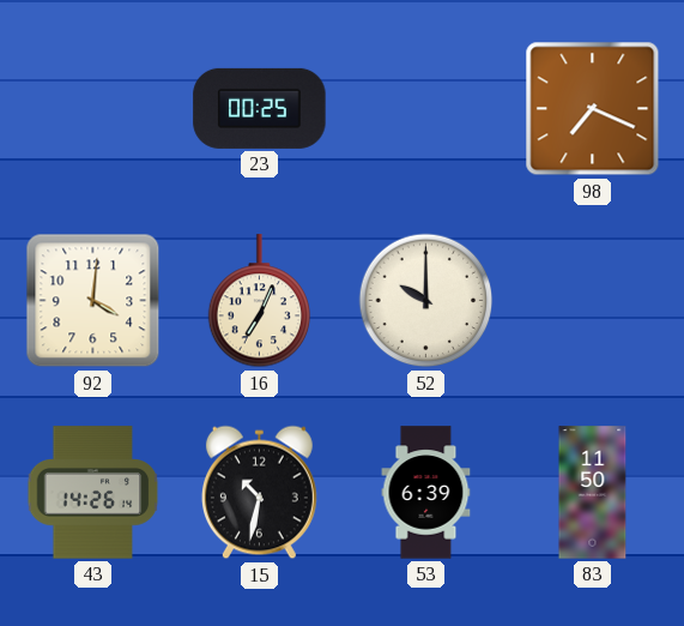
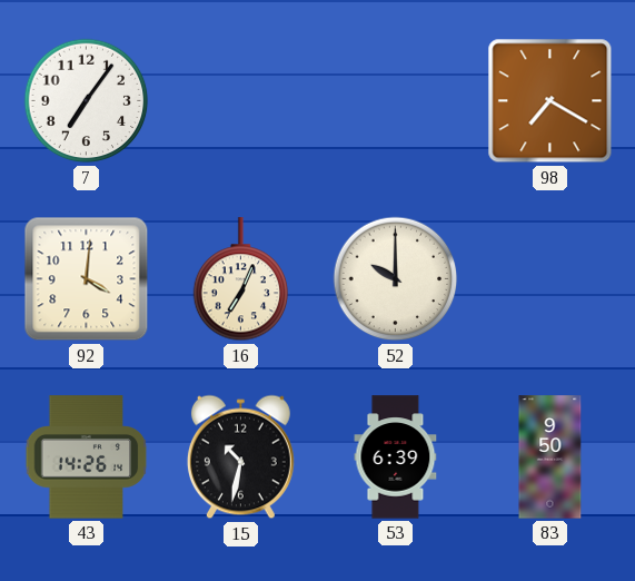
7: none -> 7:06 (87, 101)
23: 00:25 -> none (260, 108)
98: 7:19 -> 7:20 (550, 101)
83: 11:50 -> 9:50 (550, 457)
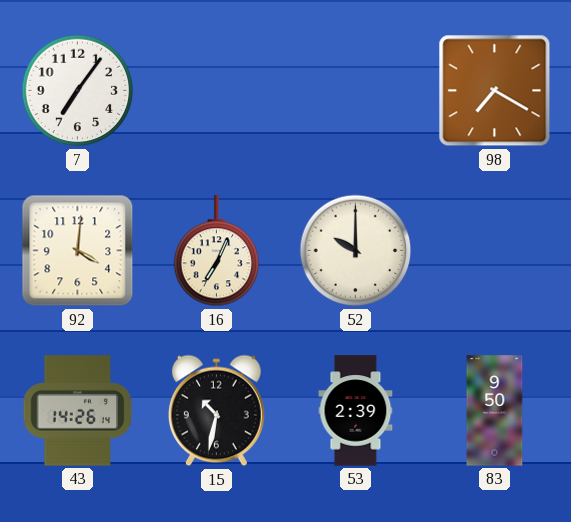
53: 6:39 -> 2:39 (356, 411)
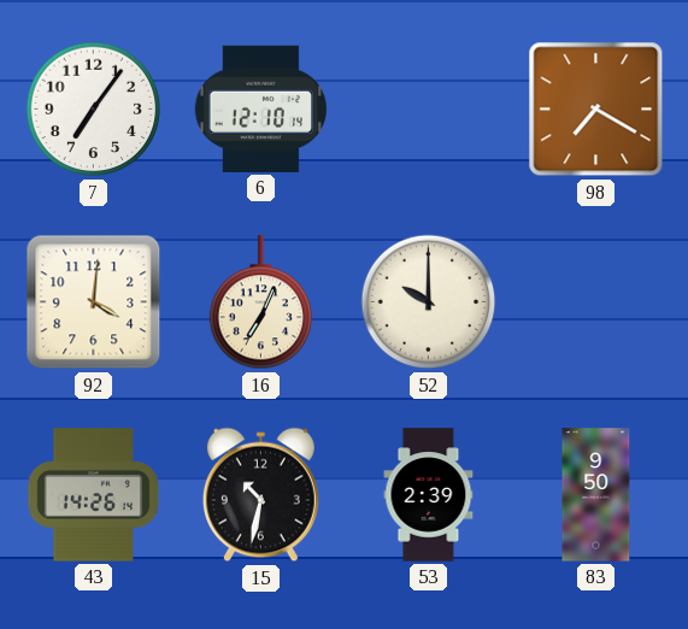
6: none -> 12:10 (260, 108)
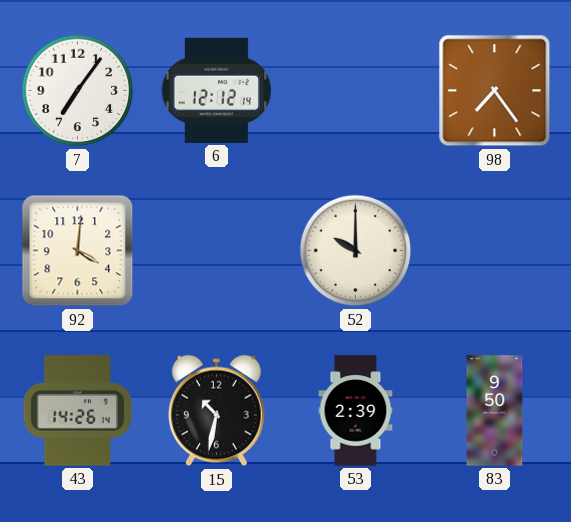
6: 12:10 -> 12:12 (216, 90)
98: 7:20 -> 7:24 (495, 91)
16: 7:04 -> none (261, 302)
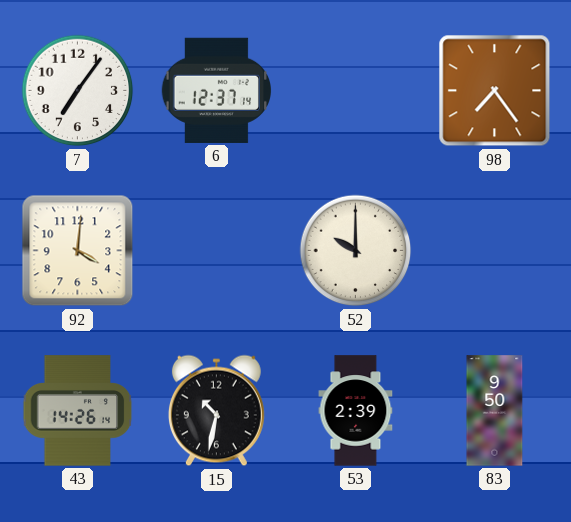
6: 12:12 -> 12:37 (216, 90)
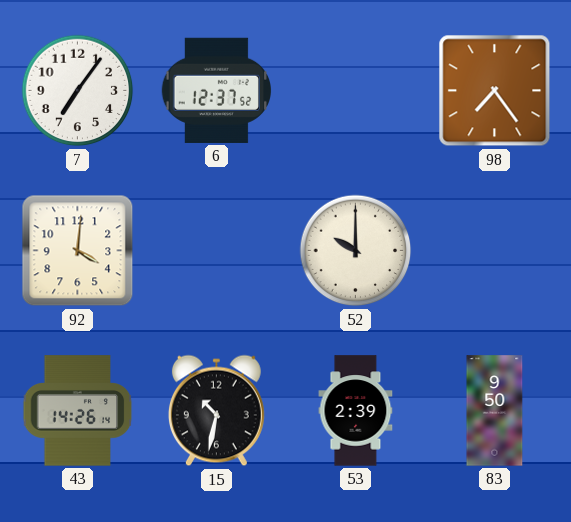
6: 12:37:14 -> 12:37:52 (216, 90)
